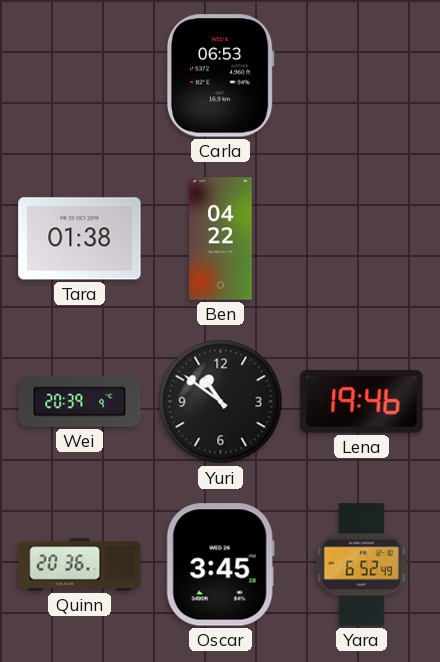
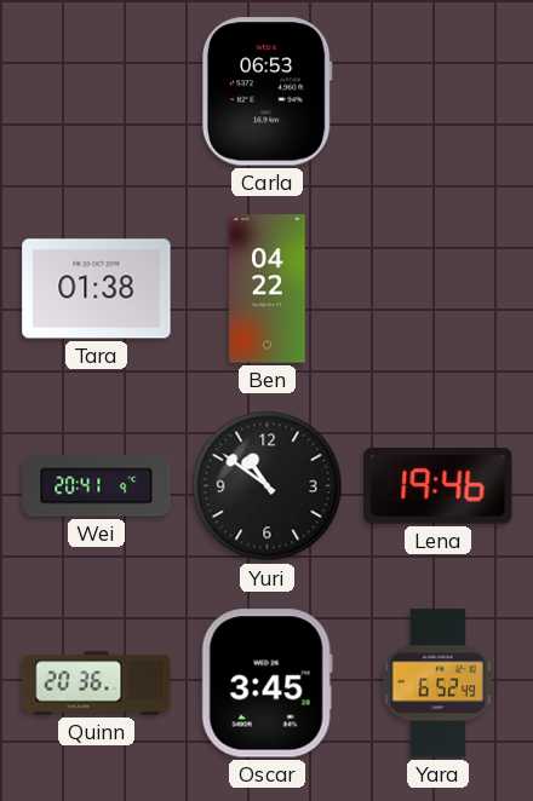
Wei: 20:39 -> 20:41 (97, 486)
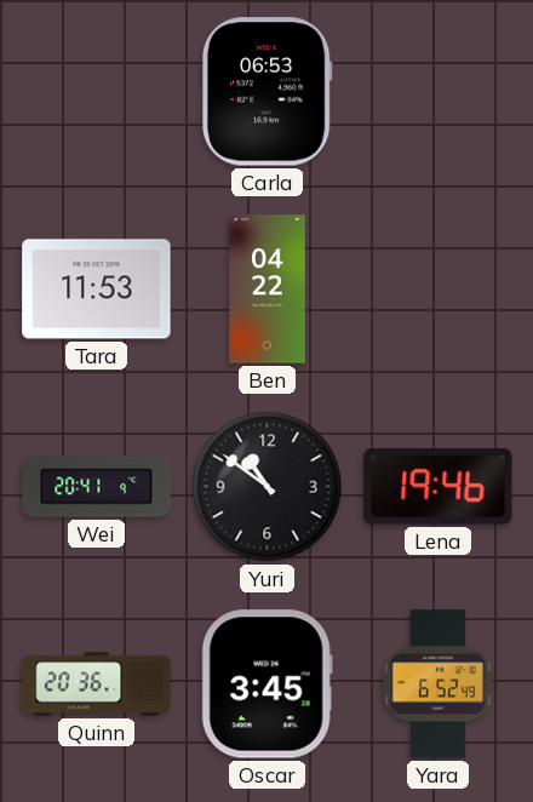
Tara: 01:38 -> 11:53 (97, 290)
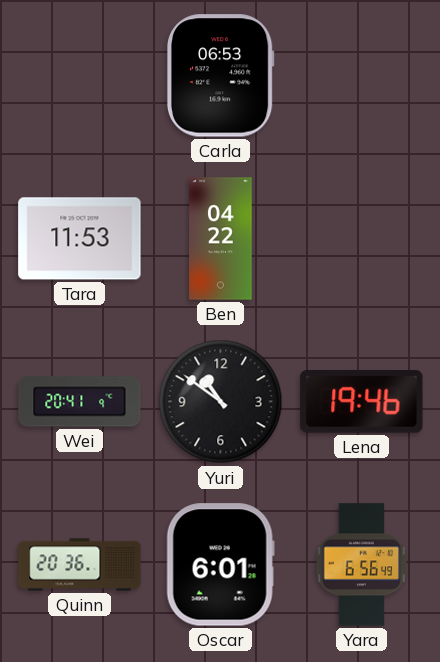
Oscar: 3:45 -> 6:01 (220, 565)
Yara: 6:52 -> 6:56 (362, 565)
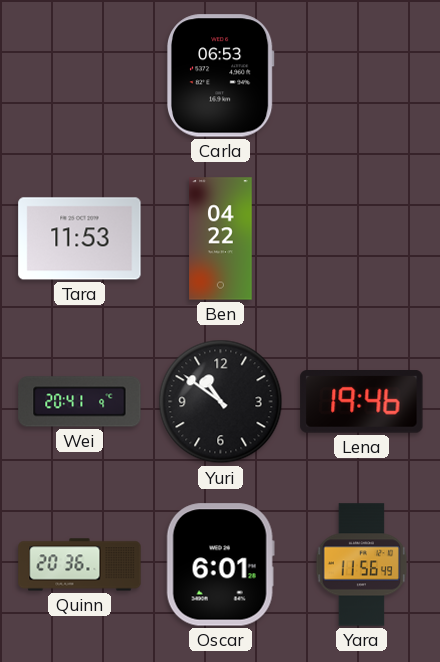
Yara: 6:56 -> 11:56 (362, 565)
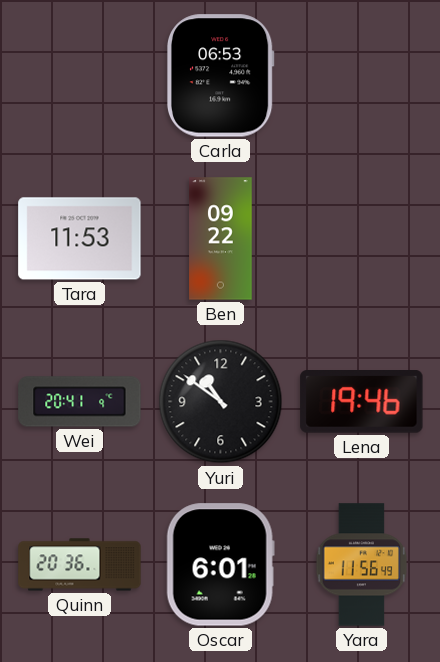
Ben: 04:22 -> 09:22 (221, 239)
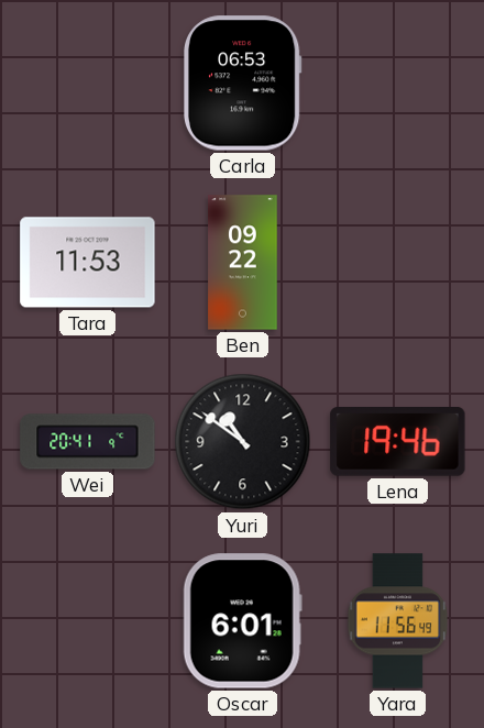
Quinn: 20:36 -> none (80, 565)
